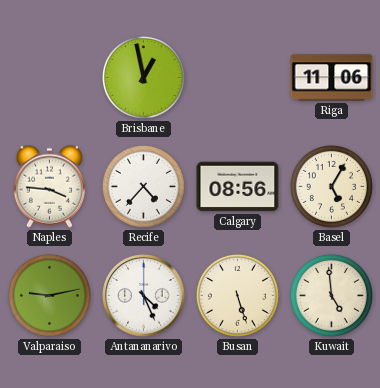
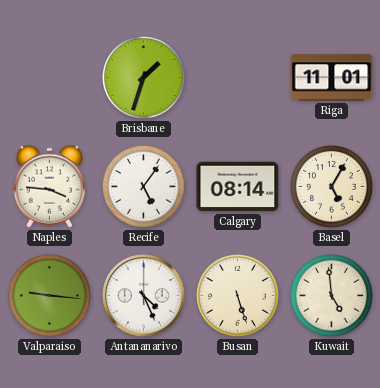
Brisbane: 12:58 -> 1:33 (143, 77)
Riga: 11:06 -> 11:01 (332, 78)
Recife: 4:37 -> 5:06 (143, 186)
Calgary: 08:56 -> 08:14 (238, 187)
Valparaiso: 9:13 -> 9:16 (49, 295)
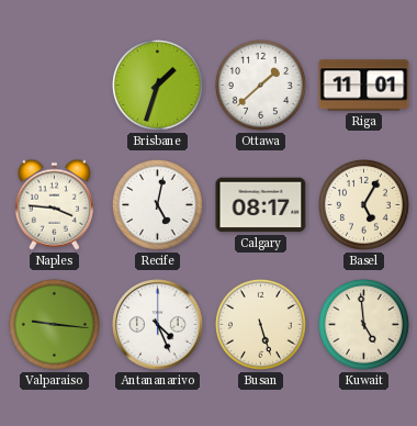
Ottawa: none -> 1:38 (260, 85)
Recife: 5:06 -> 5:02 (157, 204)
Calgary: 08:14 -> 08:17 (261, 205)
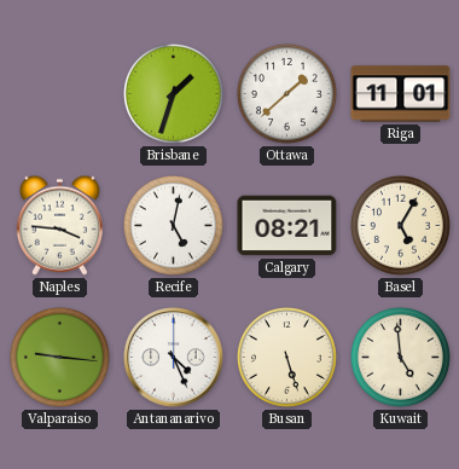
Calgary: 08:17 -> 08:21 (287, 226)
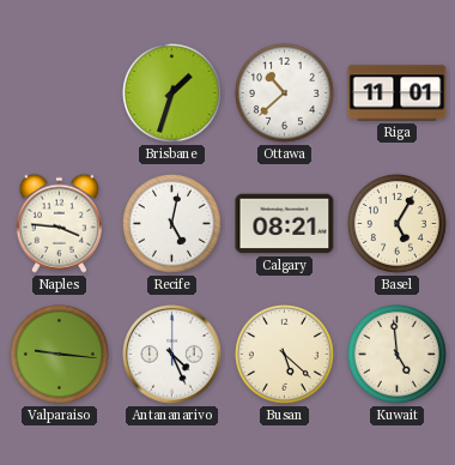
Ottawa: 1:38 -> 10:38 (284, 92)
Busan: 5:27 -> 5:22 (284, 354)
